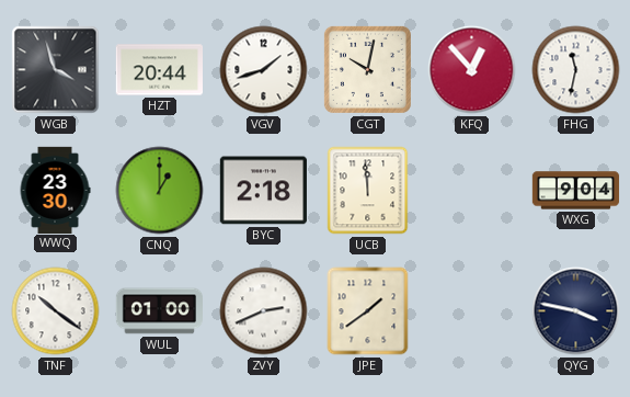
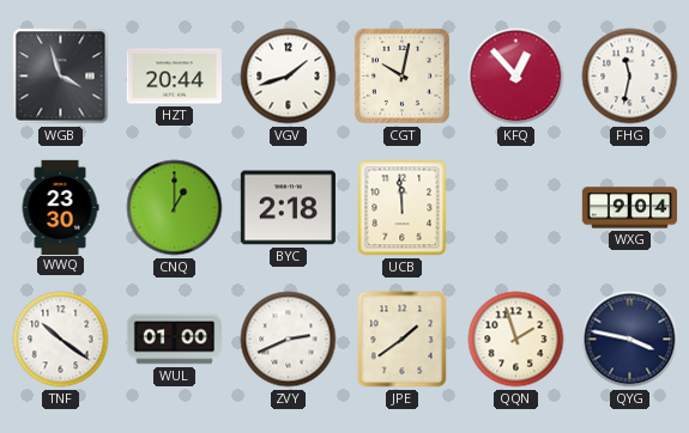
QQN: none -> 1:57 (516, 340)
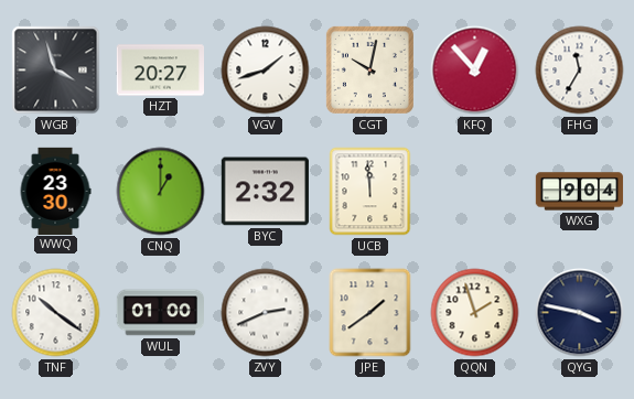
HZT: 20:44 -> 20:27 (160, 71)
FHG: 11:32 -> 11:35 (580, 71)
BYC: 2:18 -> 2:32 (265, 192)
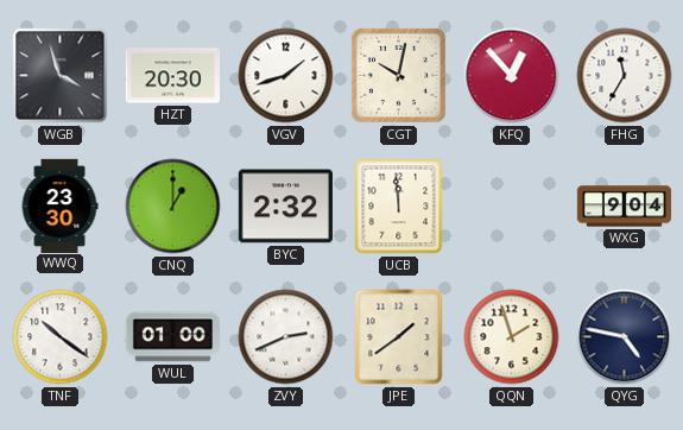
HZT: 20:27 -> 20:30 (172, 76)
QYG: 3:47 -> 4:47 (625, 337)
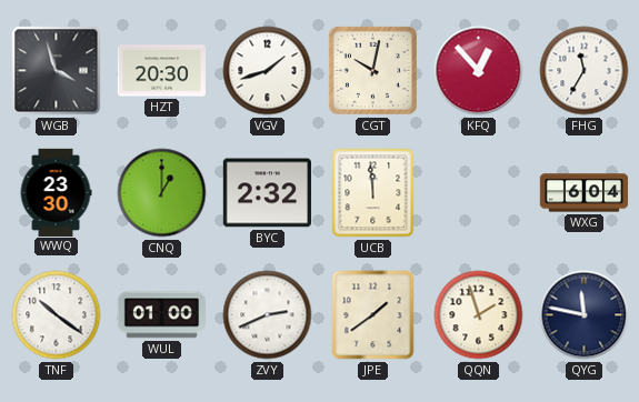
WXG: 9:04 -> 6:04 (585, 193)
QYG: 4:47 -> 11:47 (585, 315)
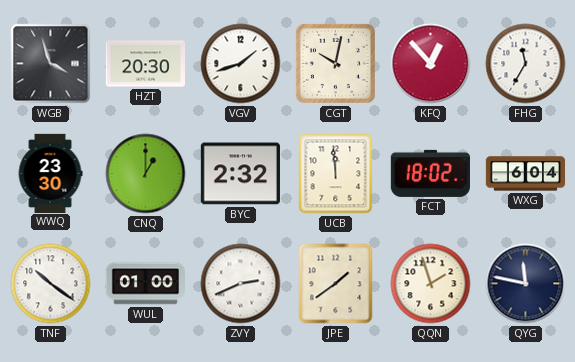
FCT: none -> 18:02 (430, 173)
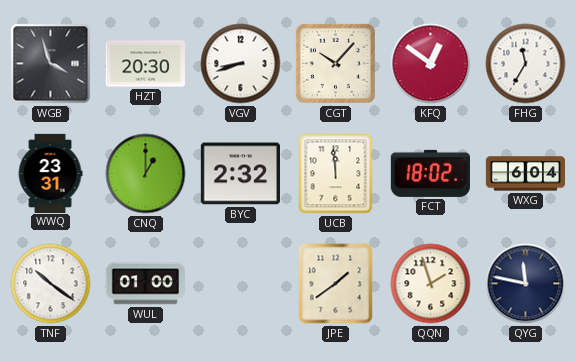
VGV: 1:42 -> 8:42 (241, 64)
CGT: 10:02 -> 10:07 (335, 63)
KFQ: 12:53 -> 12:51 (431, 64)
WWQ: 23:30 -> 23:31 (50, 173)
ZVY: 2:41 -> none (241, 284)
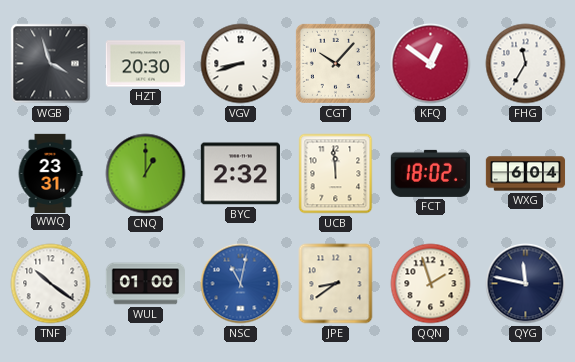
NSC: none -> 11:02 (241, 284)
JPE: 1:39 -> 8:39 (336, 284)
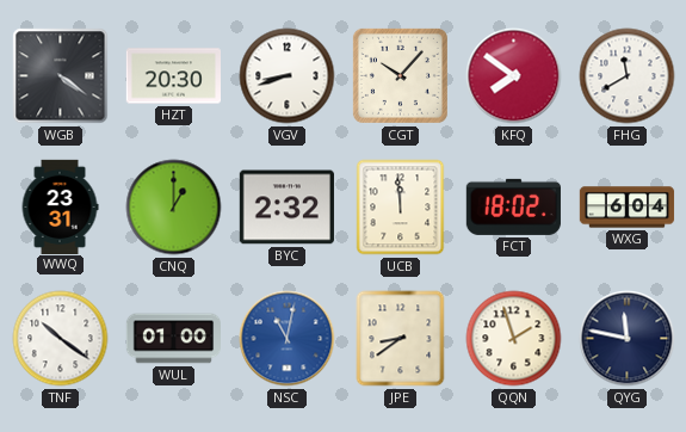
WGB: 3:57 -> 4:21 (61, 76)
KFQ: 12:51 -> 7:51 (514, 76)
FHG: 11:35 -> 11:40 (628, 76)
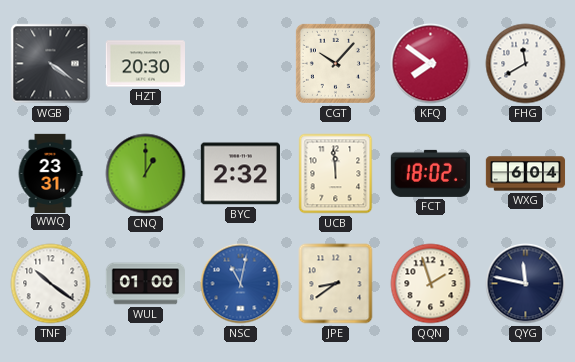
VGV: 8:42 -> none (288, 76)
